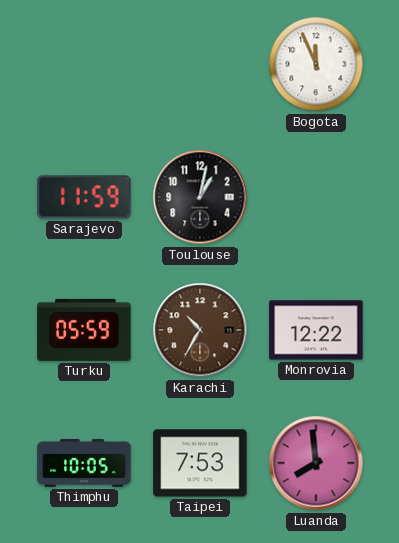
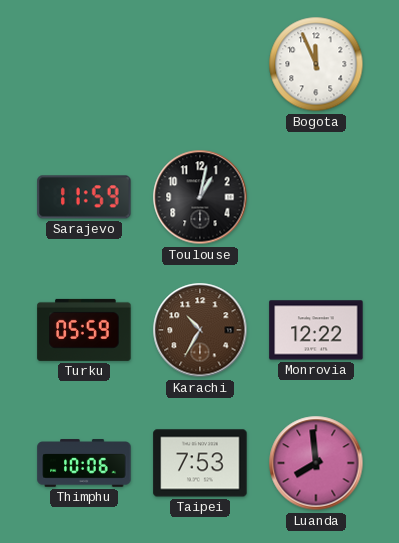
Thimphu: 10:05 -> 10:06 (84, 463)
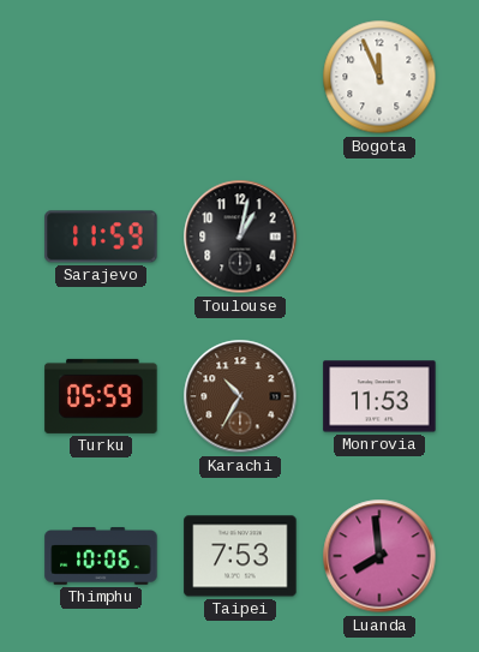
Monrovia: 12:22 -> 11:53 (379, 396)
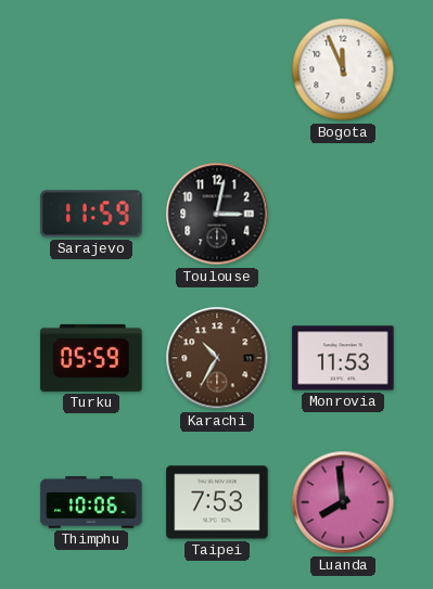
Toulouse: 1:02 -> 3:02 (217, 214)
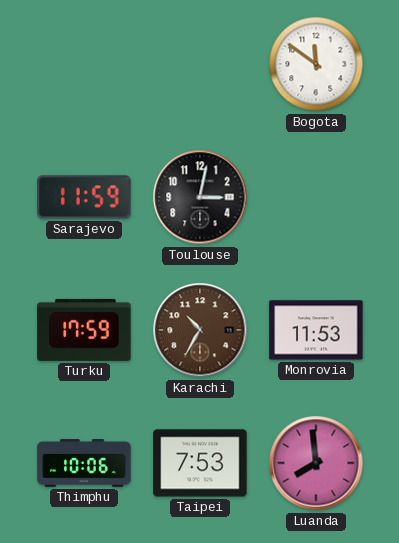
Bogota: 11:56 -> 11:51 (316, 64)
Turku: 05:59 -> 17:59 (84, 330)
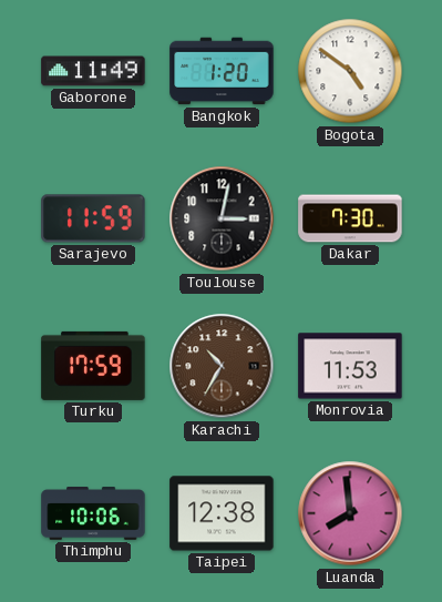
Gaborone: none -> 11:49 (93, 71)
Bangkok: none -> 1:20 (222, 71)
Bogota: 11:51 -> 4:51 (350, 71)
Dakar: none -> 7:30 (350, 218)
Taipei: 7:53 -> 12:38 (222, 513)
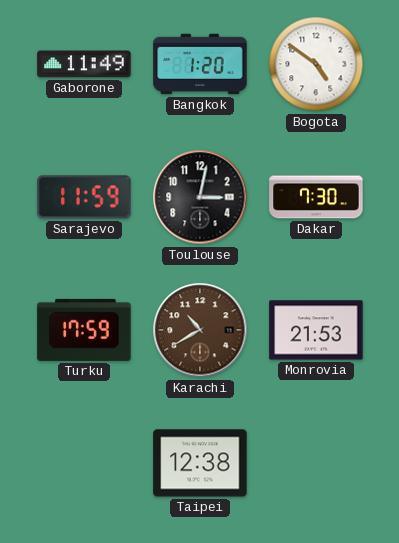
Karachi: 10:35 -> 10:40 (200, 330)
Monrovia: 11:53 -> 21:53 (316, 330)
Thimphu: 10:06 -> none (93, 513)
Luanda: 7:59 -> none (350, 513)
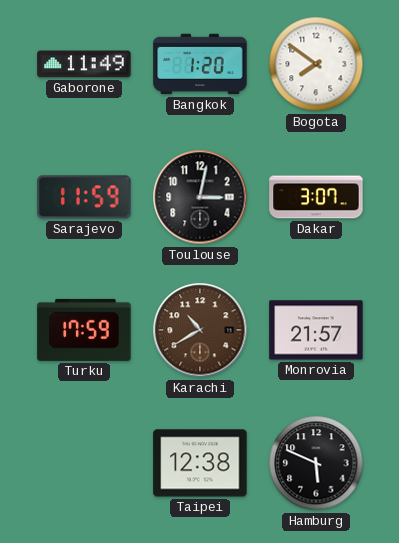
Bogota: 4:51 -> 7:51 (316, 64)
Dakar: 7:30 -> 3:07 (316, 197)
Monrovia: 21:53 -> 21:57 (316, 330)
Hamburg: none -> 5:49 (316, 463)
